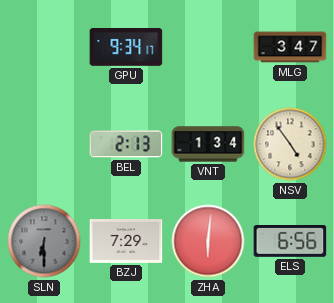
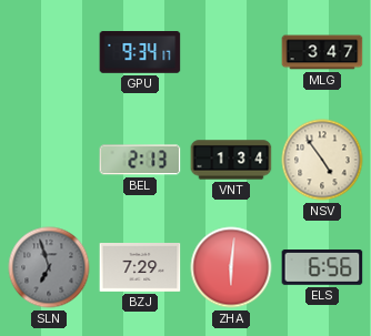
SLN: 6:30 -> 6:57 (49, 267)
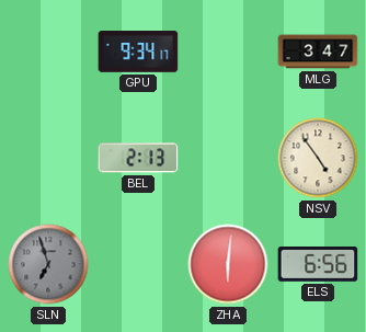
VNT: 1:34 -> none (231, 160)
BZJ: 7:29 -> none (140, 268)
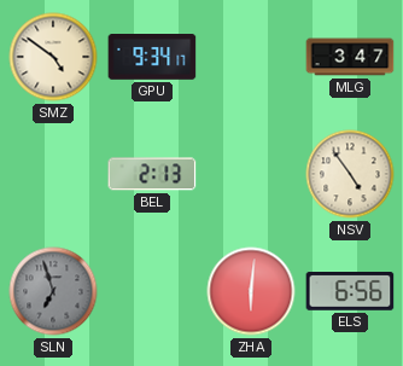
SMZ: none -> 4:51 (53, 57)
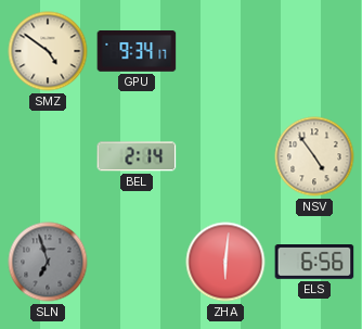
MLG: 3:47 -> none (350, 57)
BEL: 2:13 -> 2:14 (137, 156)
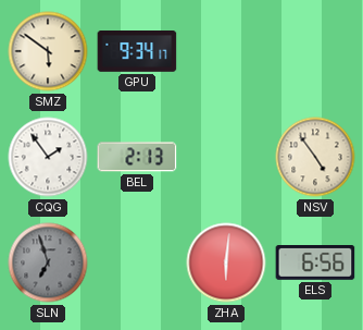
SMZ: 4:51 -> 5:51 (48, 51)
CQG: none -> 1:54 (48, 157)
BEL: 2:14 -> 2:13 (137, 157)
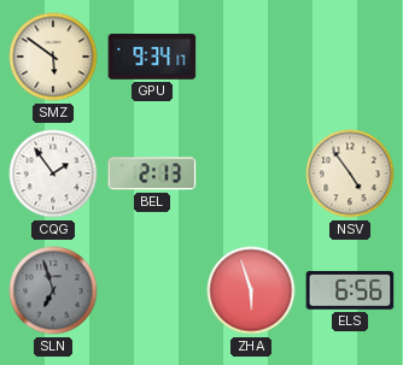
ZHA: 6:01 -> 5:57 (251, 290)
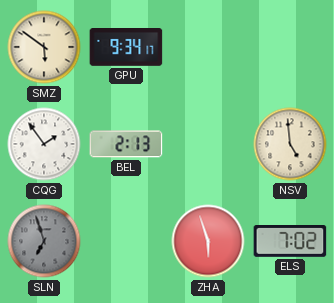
NSV: 4:54 -> 4:59 (290, 144)
ELS: 6:56 -> 7:02 (290, 242)
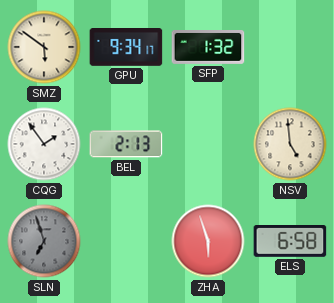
SFP: none -> 1:32 (208, 48)
ELS: 7:02 -> 6:58 (290, 242)
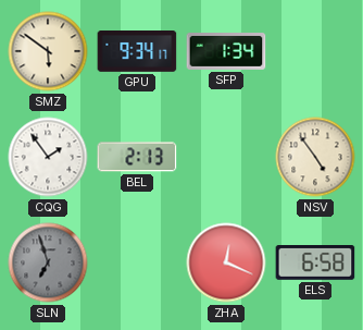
SFP: 1:32 -> 1:34 (226, 52)
NSV: 4:59 -> 4:54 (315, 157)
ZHA: 5:57 -> 12:19 (226, 262)
